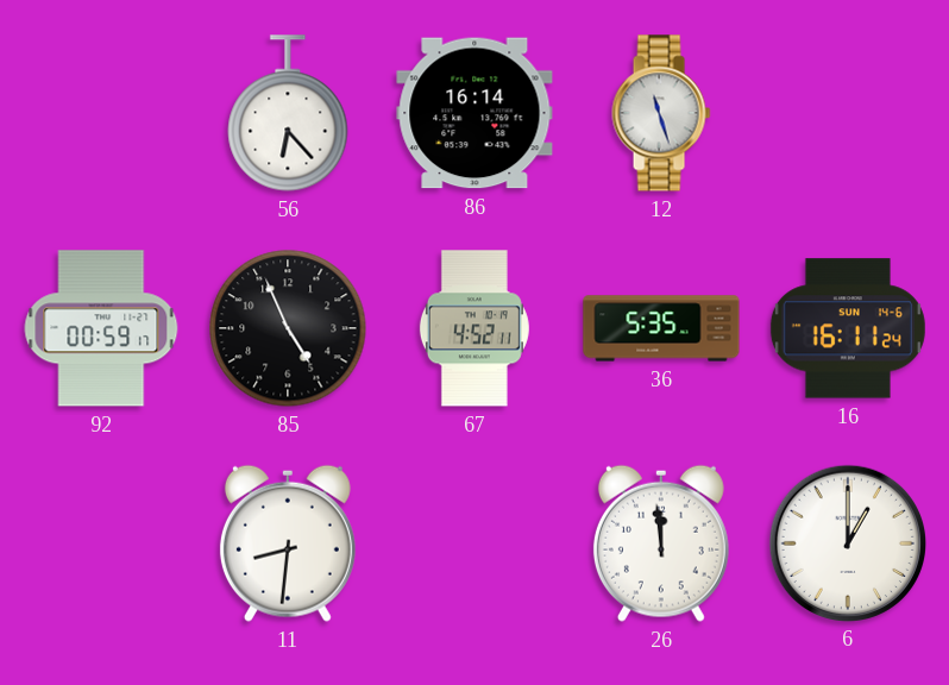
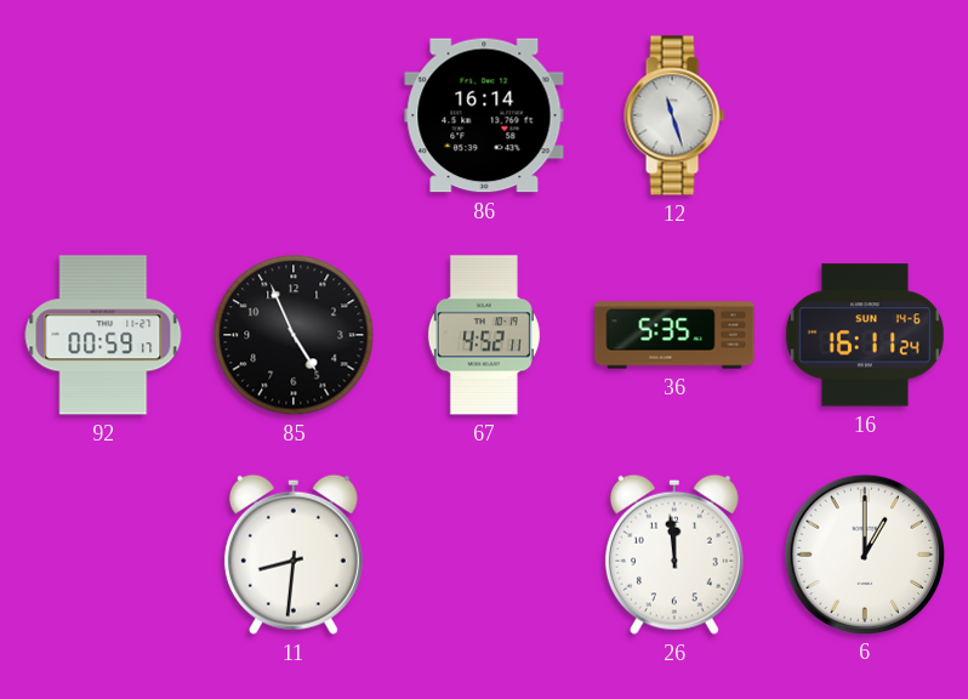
56: 6:23 -> none (288, 113)
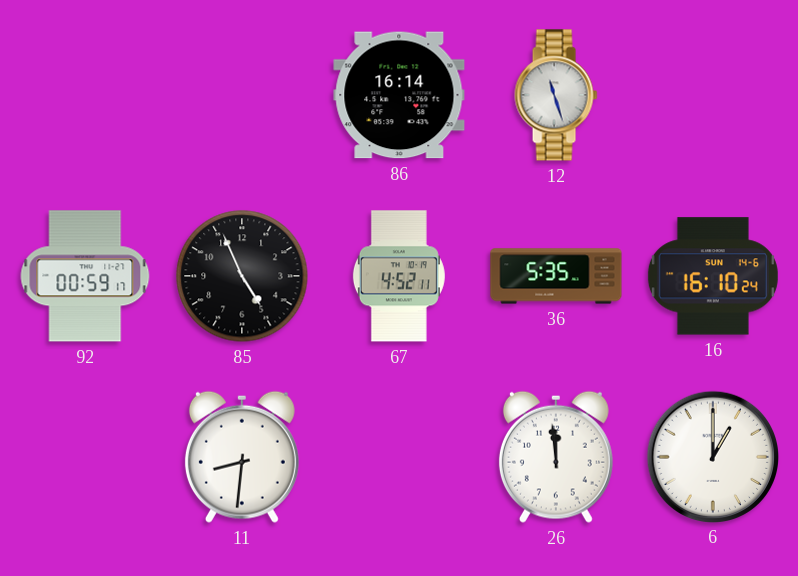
16: 16:11 -> 16:10 (713, 276)
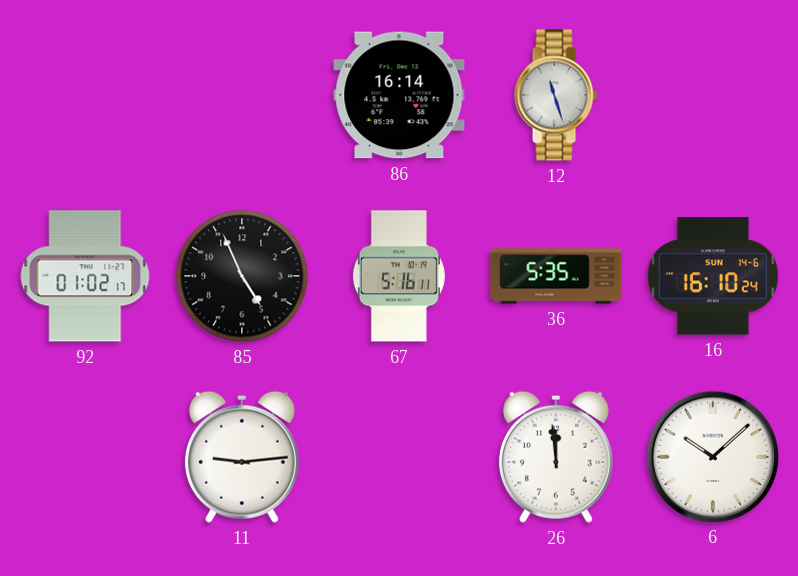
92: 00:59 -> 01:02 (85, 276)
67: 4:52 -> 5:16 (399, 276)
11: 8:31 -> 9:14 (242, 457)
6: 1:00 -> 10:08 (712, 456)
